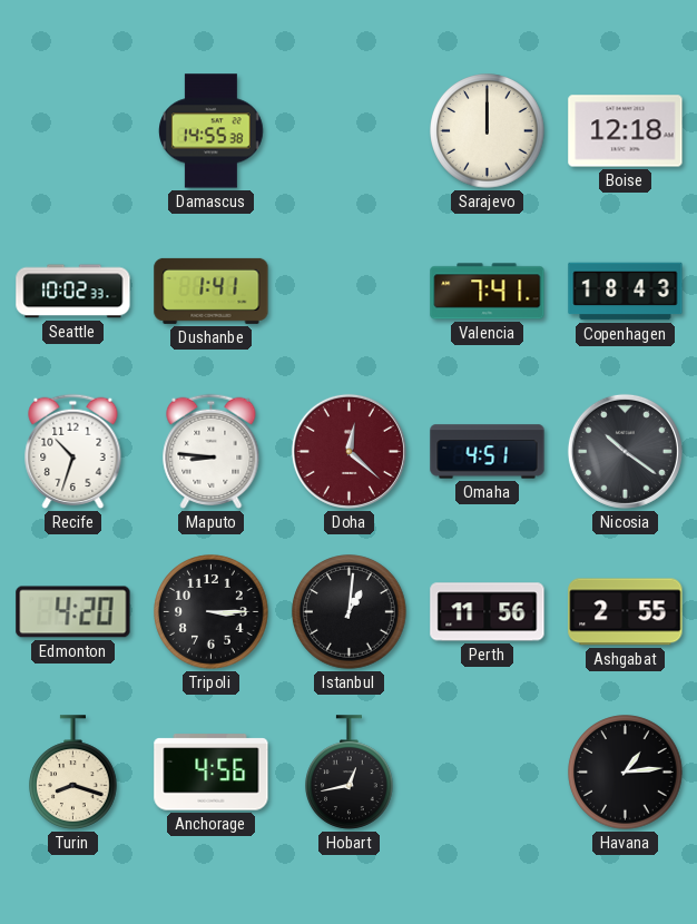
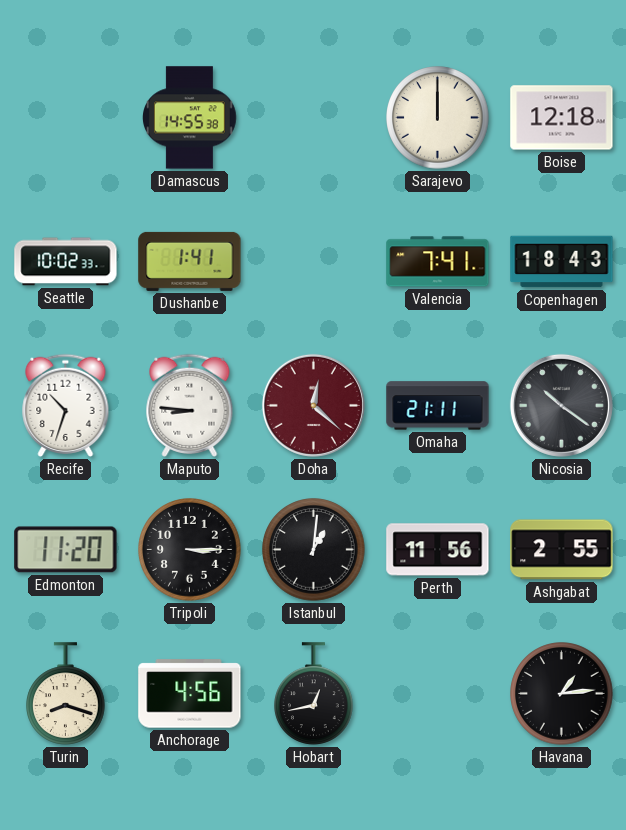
Omaha: 4:51 -> 21:11 (438, 406)
Edmonton: 4:20 -> 11:20 (66, 550)
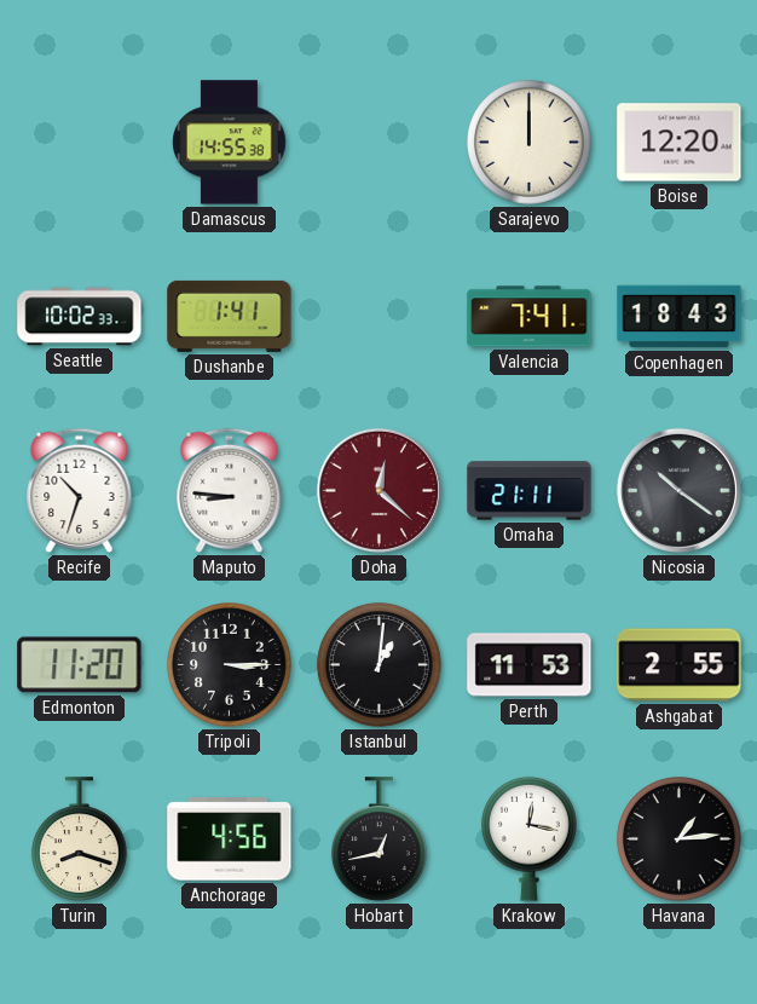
Boise: 12:18 -> 12:20 (680, 143)
Perth: 11:56 -> 11:53 (530, 665)
Krakow: none -> 12:17 (530, 838)
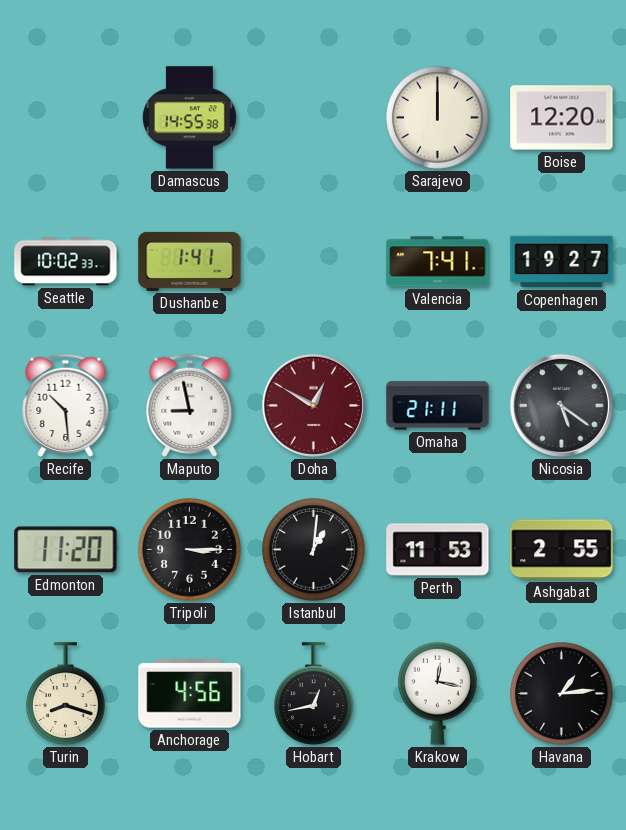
Copenhagen: 18:43 -> 19:27 (562, 262)
Recife: 10:33 -> 10:29 (66, 405)
Maputo: 8:46 -> 8:58 (190, 405)
Doha: 12:22 -> 12:50 (313, 405)
Nicosia: 10:21 -> 5:21 (561, 405)
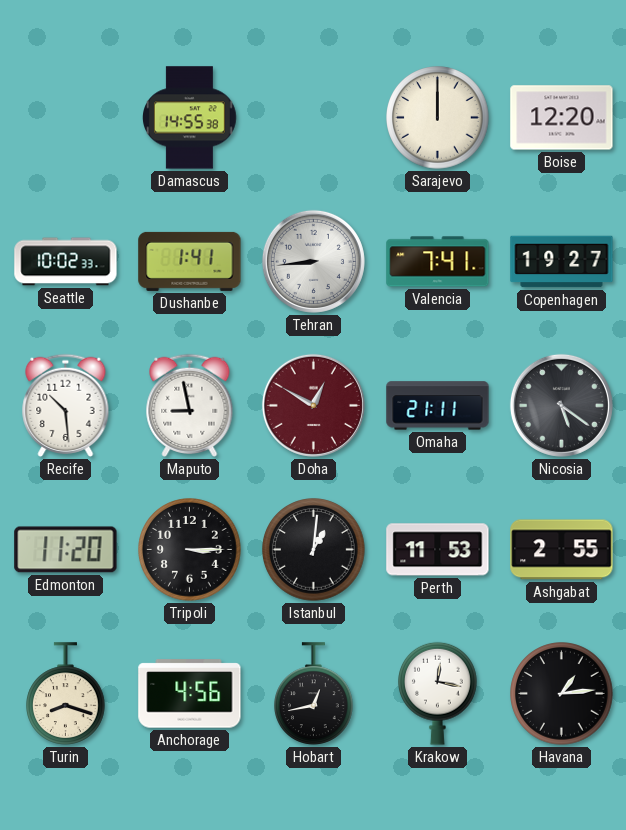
Tehran: none -> 8:44 (313, 261)
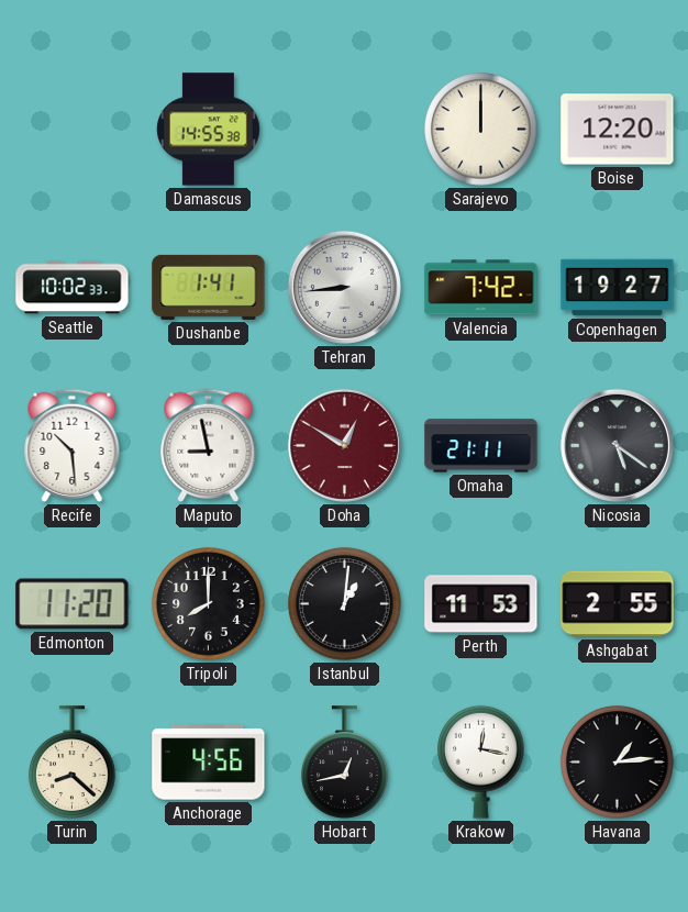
Valencia: 7:41 -> 7:42 (481, 288)
Tripoli: 3:15 -> 8:00 (209, 604)
Turin: 8:18 -> 8:22 (73, 763)
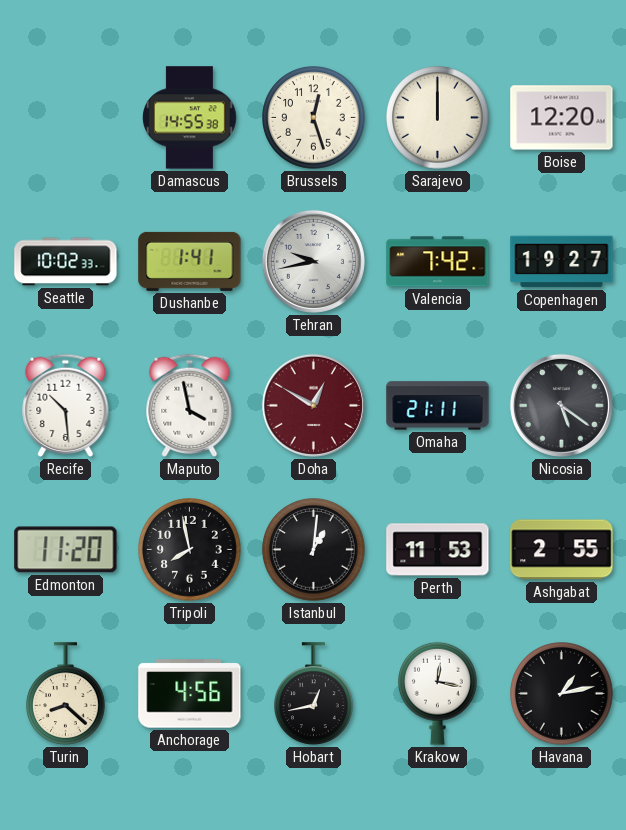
Brussels: none -> 12:27 (314, 118)
Tehran: 8:44 -> 9:43 (313, 261)
Maputo: 8:58 -> 3:58 (190, 405)
Tripoli: 8:00 -> 7:58 (190, 550)
Havana: 1:14 -> 1:13 (562, 694)
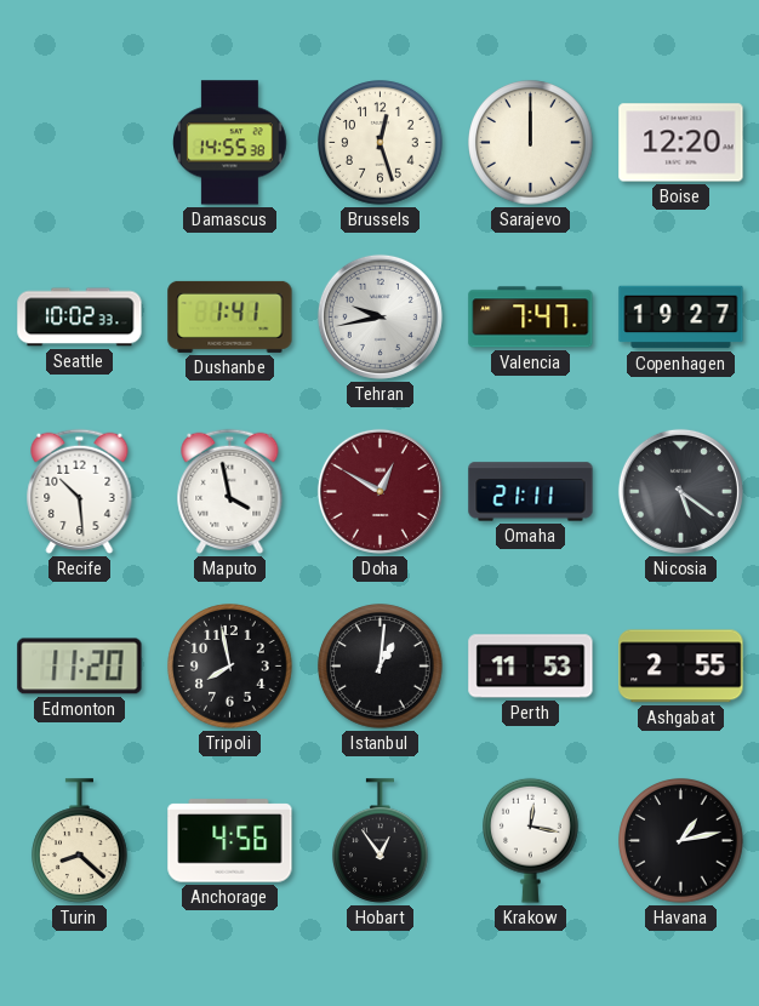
Valencia: 7:42 -> 7:47 (531, 318)
Hobart: 12:43 -> 12:54 (381, 841)
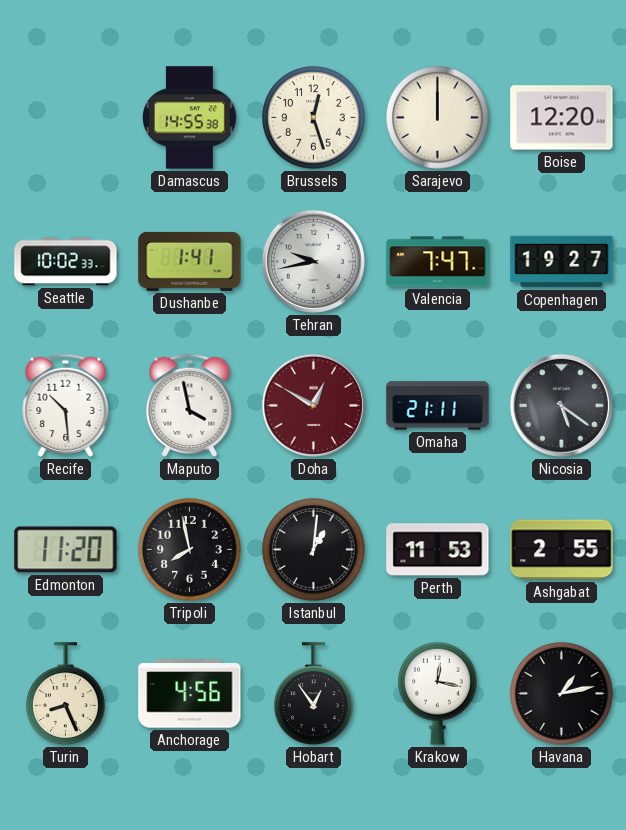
Turin: 8:22 -> 8:26 (66, 694)
